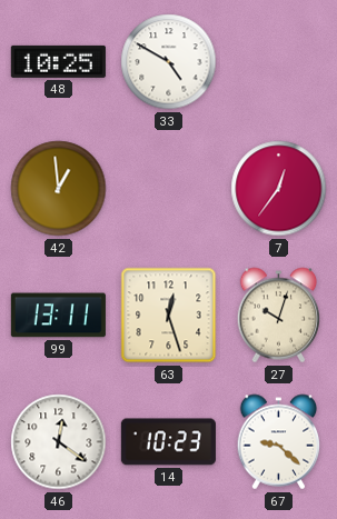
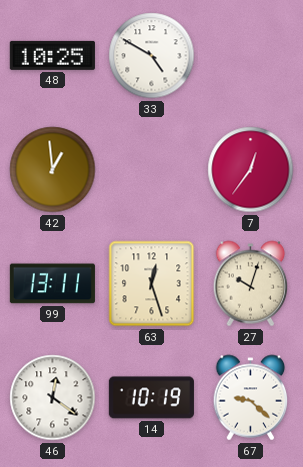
14: 10:23 -> 10:19 (151, 398)
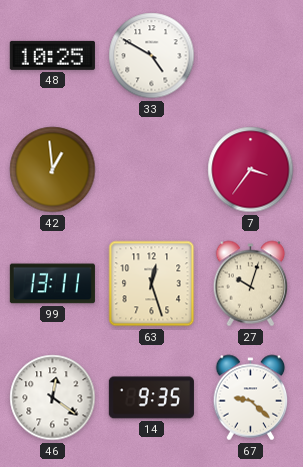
7: 12:36 -> 3:36 (251, 170)
14: 10:19 -> 9:35 (151, 398)
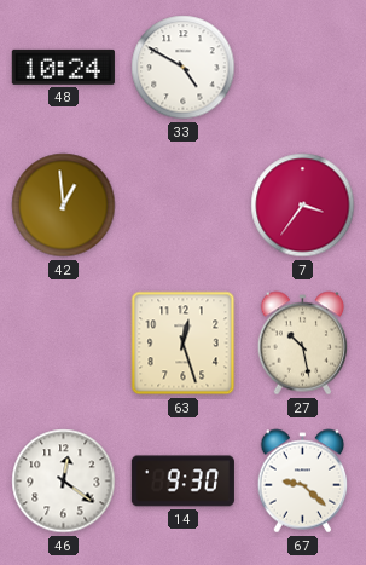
48: 10:25 -> 10:24 (63, 67)
99: 13:11 -> none (52, 284)
27: 10:03 -> 10:28 (303, 344)
14: 9:35 -> 9:30 (182, 482)
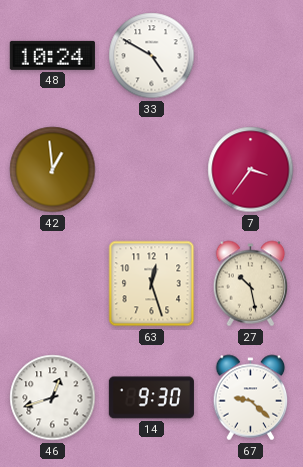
46: 12:21 -> 12:42 (53, 398)
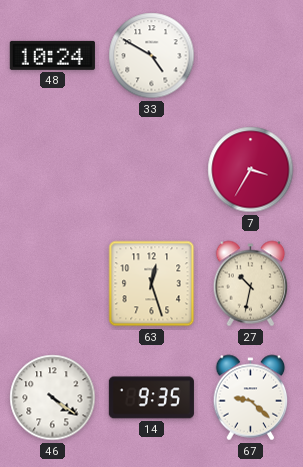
42: 12:59 -> none (53, 170)
7: 3:36 -> 3:35 (251, 170)
27: 10:28 -> 10:32 (251, 284)
46: 12:42 -> 4:21 (53, 398)
14: 9:30 -> 9:35 (151, 398)
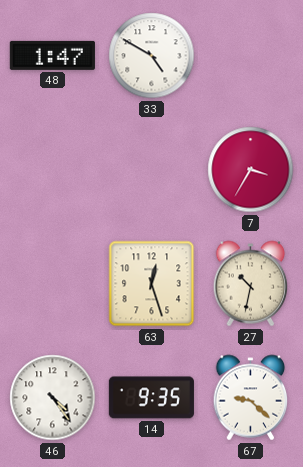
48: 10:24 -> 1:47 (52, 55)
46: 4:21 -> 4:24 (53, 398)
